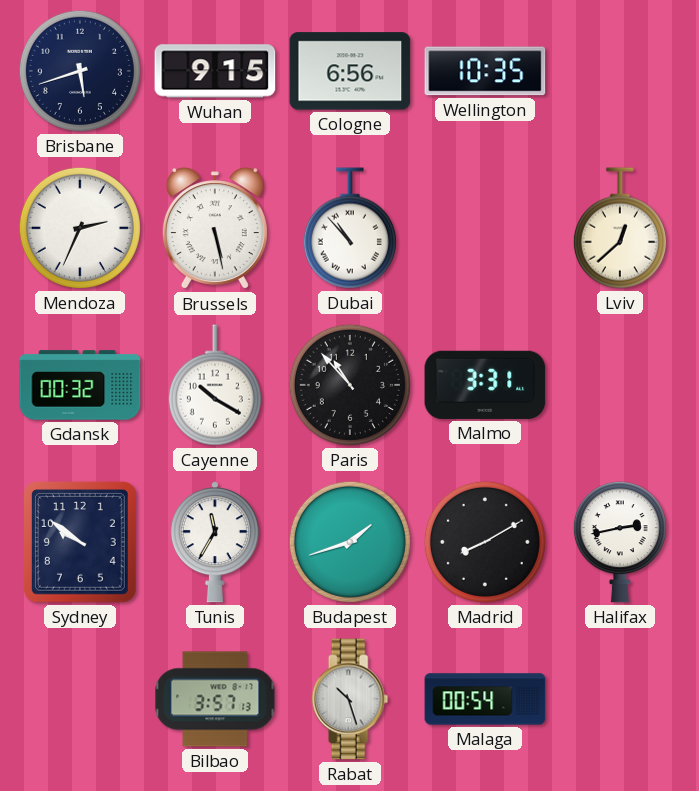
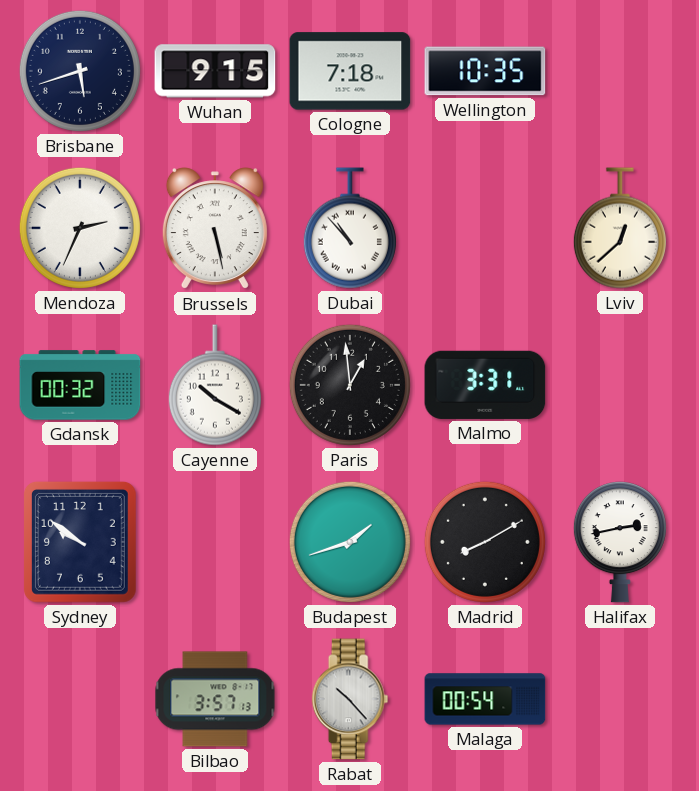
Cologne: 6:56 -> 7:18 (350, 71)
Paris: 10:53 -> 12:59 (350, 385)
Tunis: 11:35 -> none (215, 542)
Rabat: 10:27 -> 10:23 (350, 699)
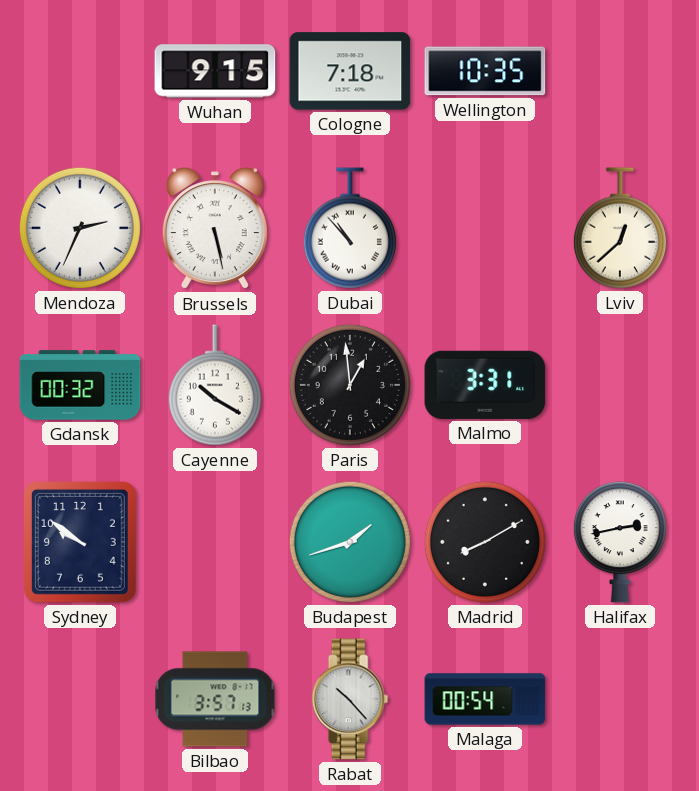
Brisbane: 5:42 -> none (80, 71)
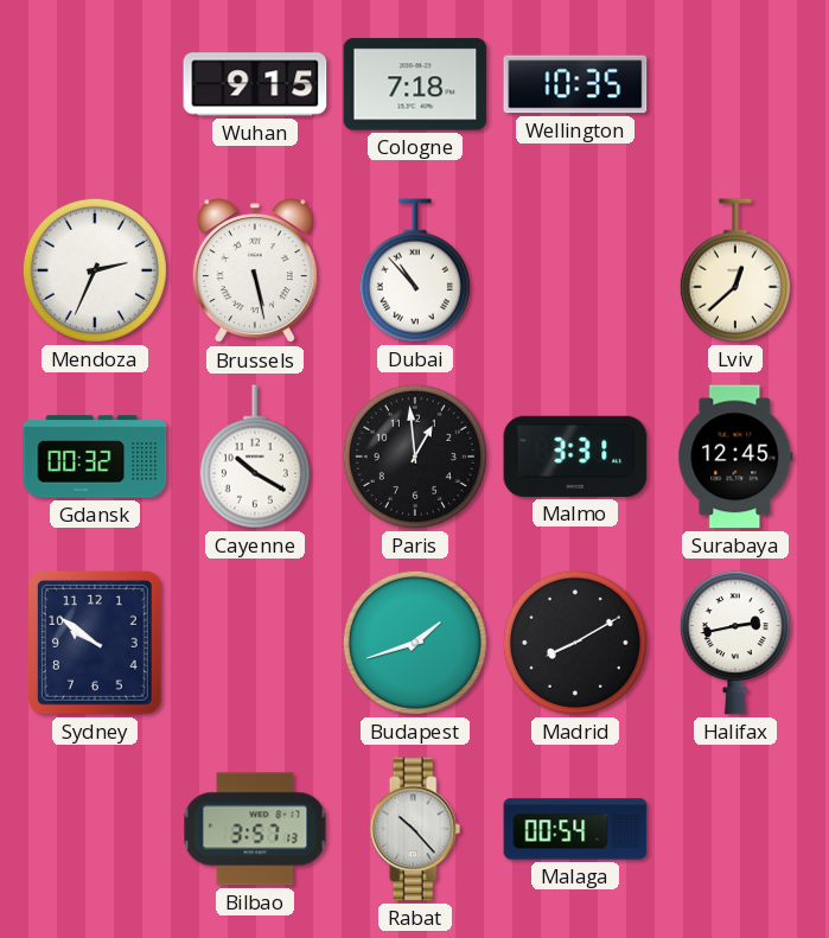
Surabaya: none -> 12:45 (735, 457)
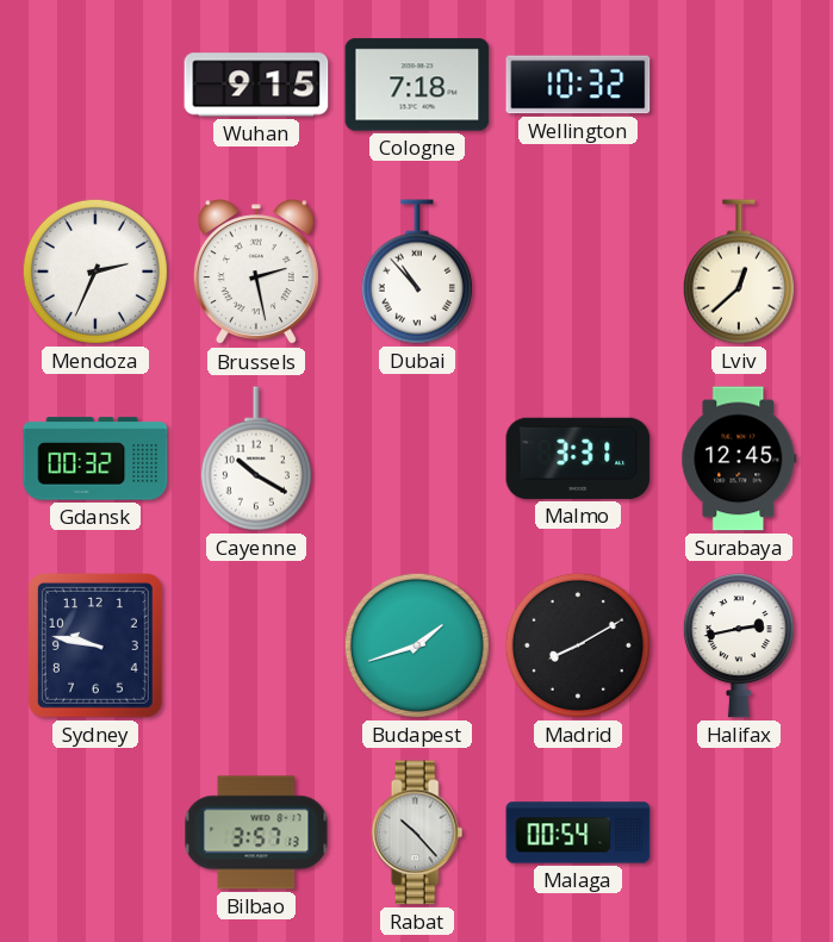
Wellington: 10:35 -> 10:32 (578, 85)
Brussels: 5:28 -> 2:28 (256, 273)
Paris: 12:59 -> none (415, 457)
Sydney: 9:51 -> 9:47 (95, 645)
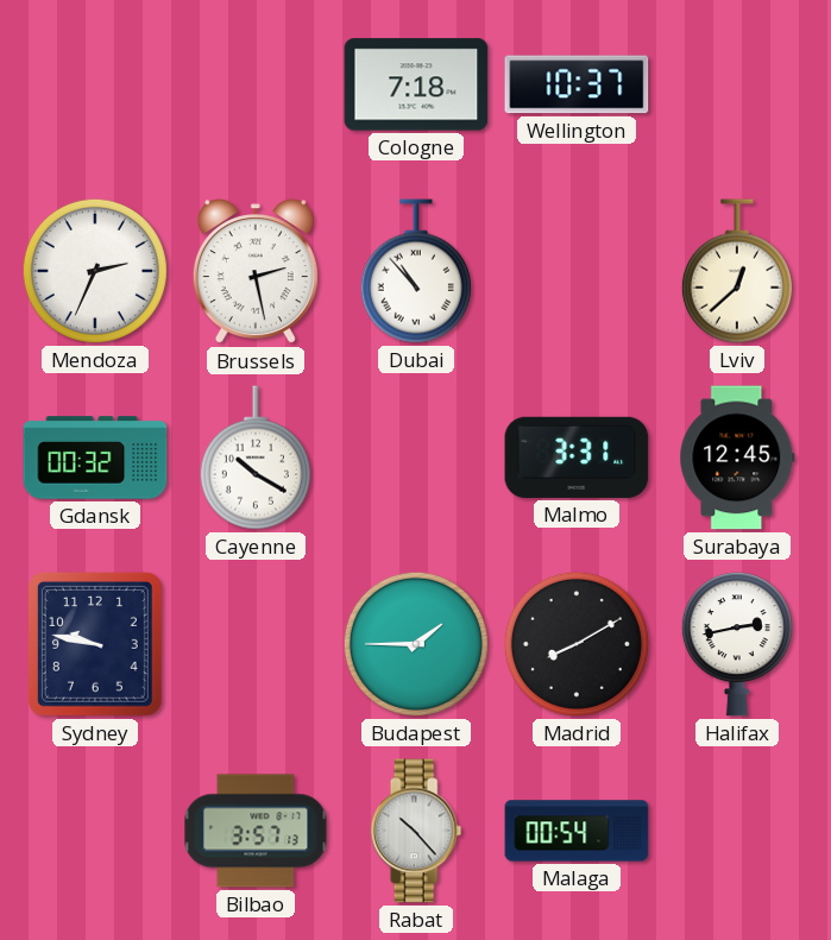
Wuhan: 9:15 -> none (256, 85)
Wellington: 10:32 -> 10:37 (577, 84)
Budapest: 1:42 -> 1:45 (416, 644)
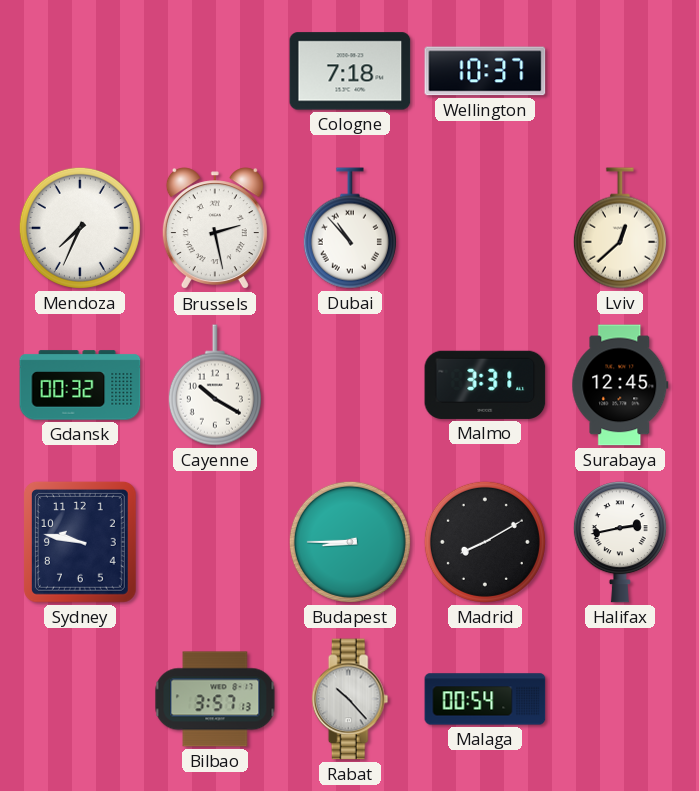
Mendoza: 2:34 -> 7:34 (80, 228)
Budapest: 1:45 -> 8:45 (350, 542)
